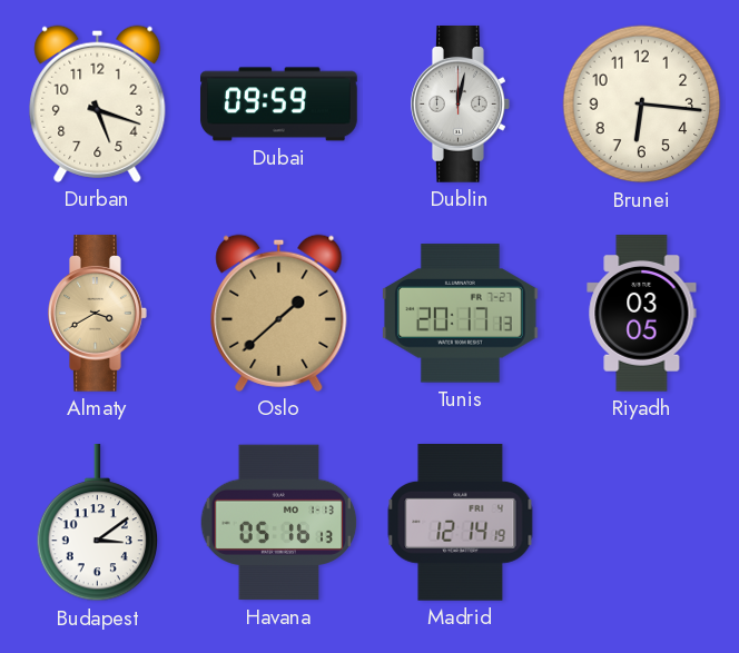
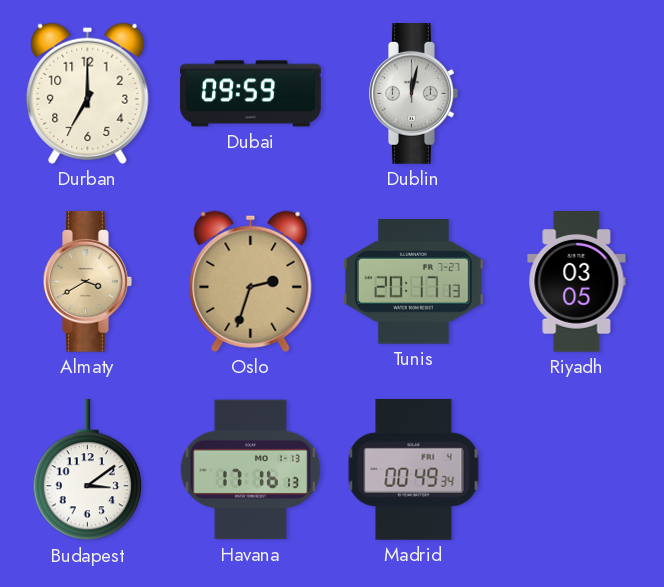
Durban: 5:18 -> 7:00 (88, 93)
Brunei: 6:16 -> none (642, 105)
Oslo: 1:38 -> 2:33 (251, 281)
Havana: 05:16 -> 17:16 (251, 470)
Madrid: 12:14 -> 00:49 (414, 470)
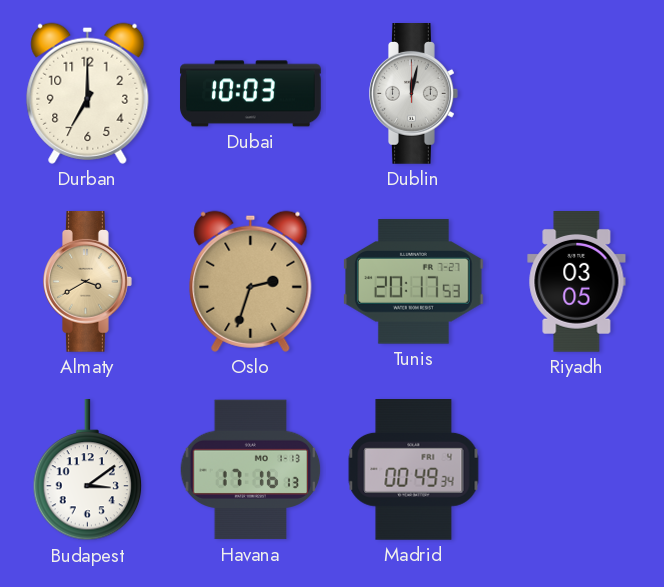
Dubai: 09:59 -> 10:03 (251, 94)
Tunis: 20:17:13 -> 20:17:53 (414, 282)
